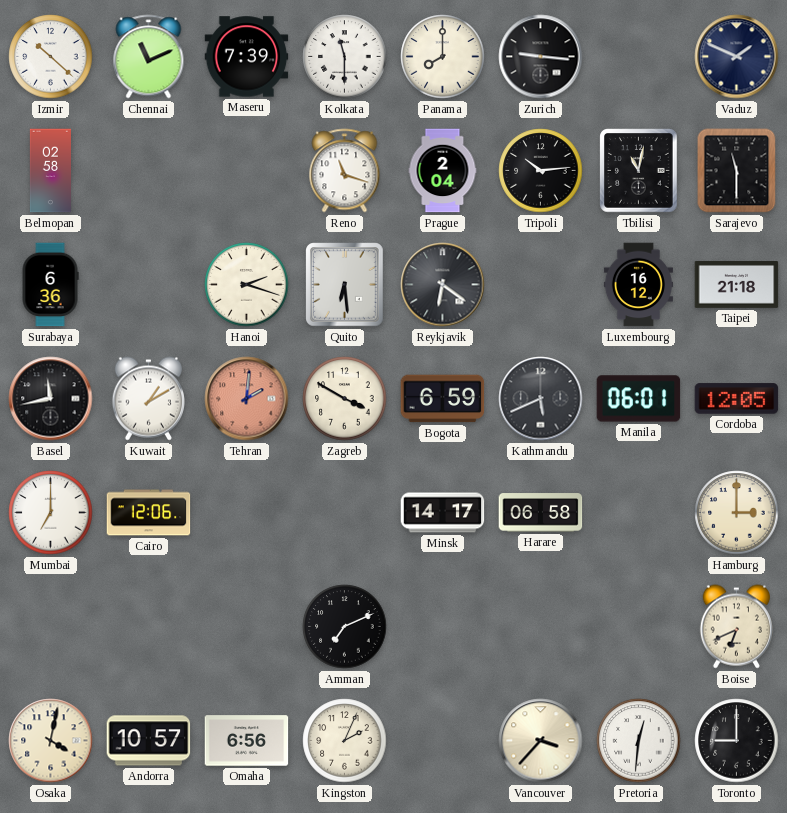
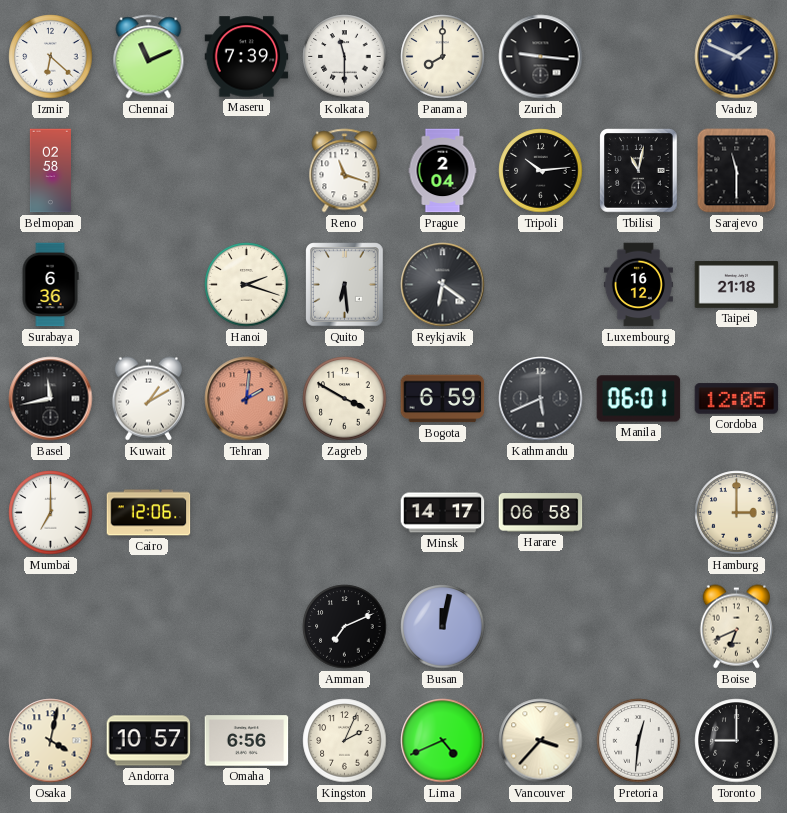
Izmir: 10:22 -> 6:22 (51, 57)
Busan: none -> 12:02 (443, 627)
Lima: none -> 4:41 (443, 741)
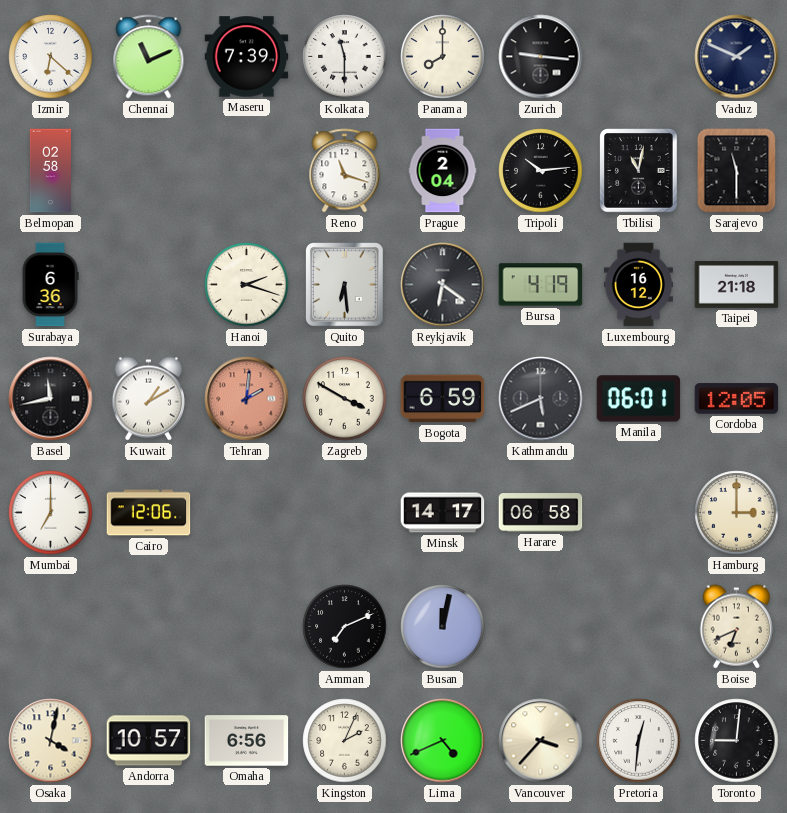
Bursa: none -> 4:19 (541, 285)
Toronto: 9:00 -> 9:01 (737, 741)
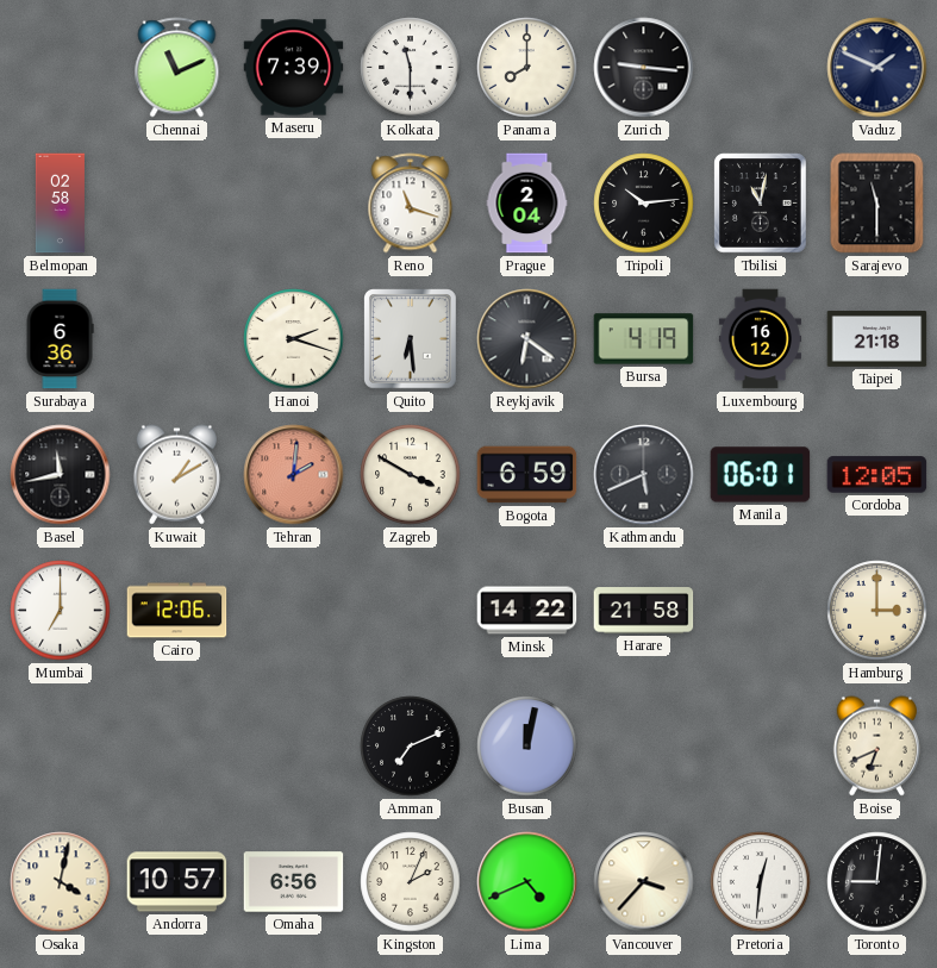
Izmir: 6:22 -> none (51, 57)
Minsk: 14:17 -> 14:22 (527, 611)
Harare: 06:58 -> 21:58 (644, 611)
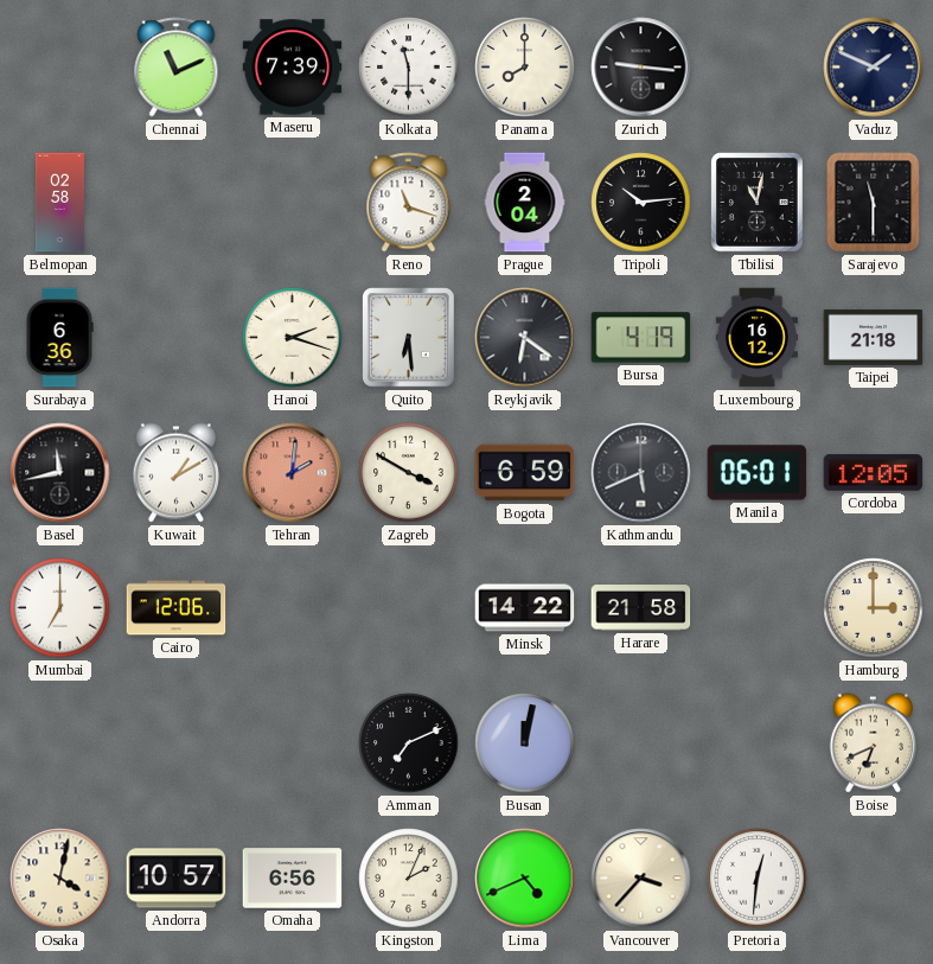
Toronto: 9:01 -> none (877, 882)
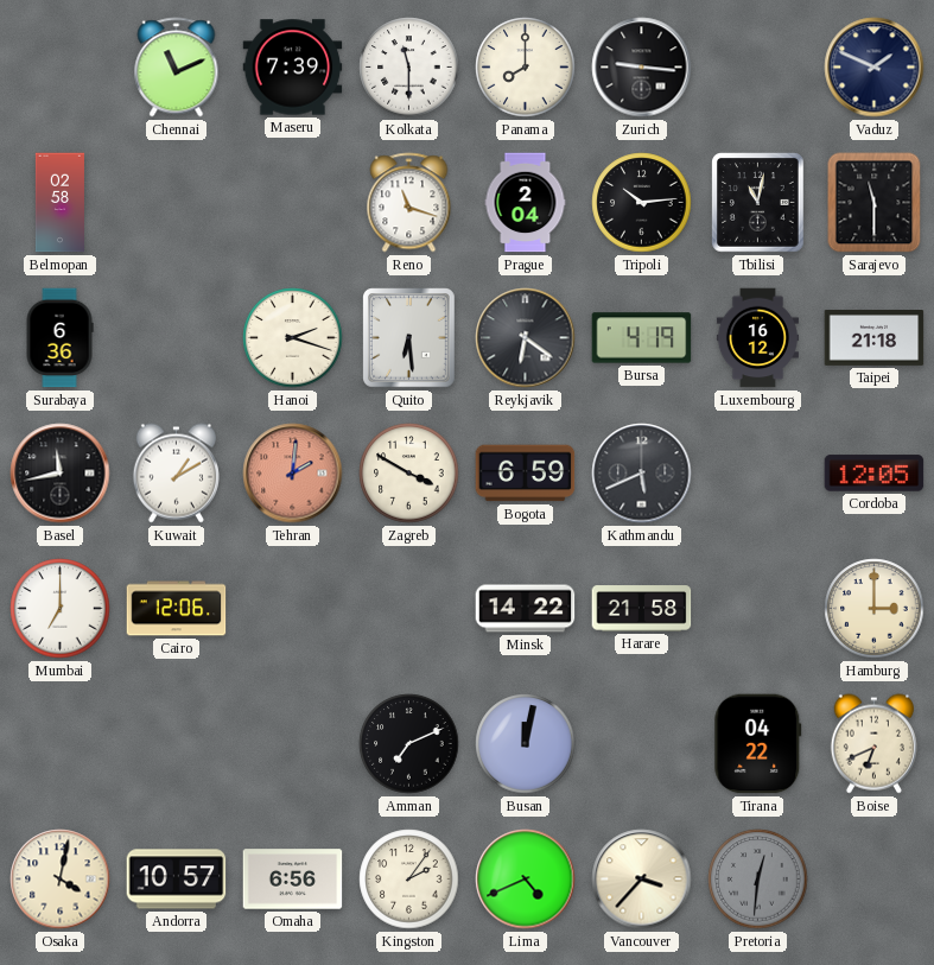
Manila: 06:01 -> none (758, 473)
Tirana: none -> 04:22 (758, 744)
Kingston: 2:04 -> 2:06 (409, 880)
Pretoria dial: white -> grey (758, 880)
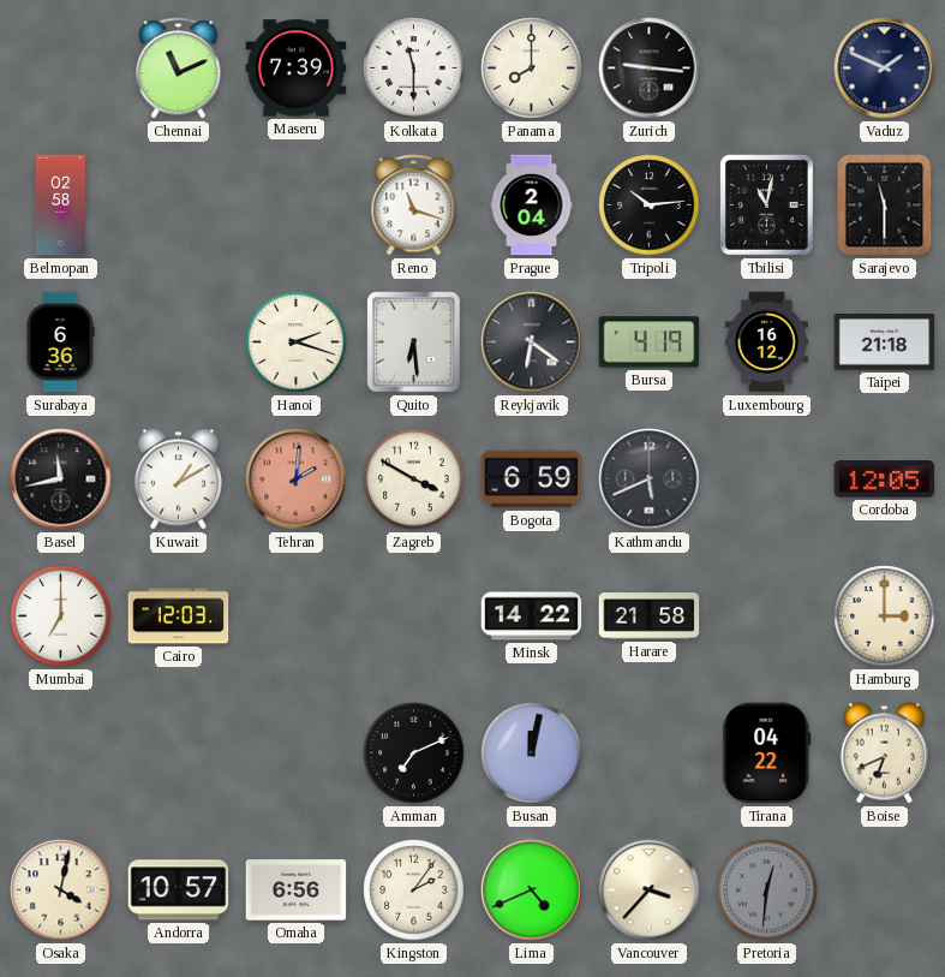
Cairo: 12:06 -> 12:03 (179, 616)
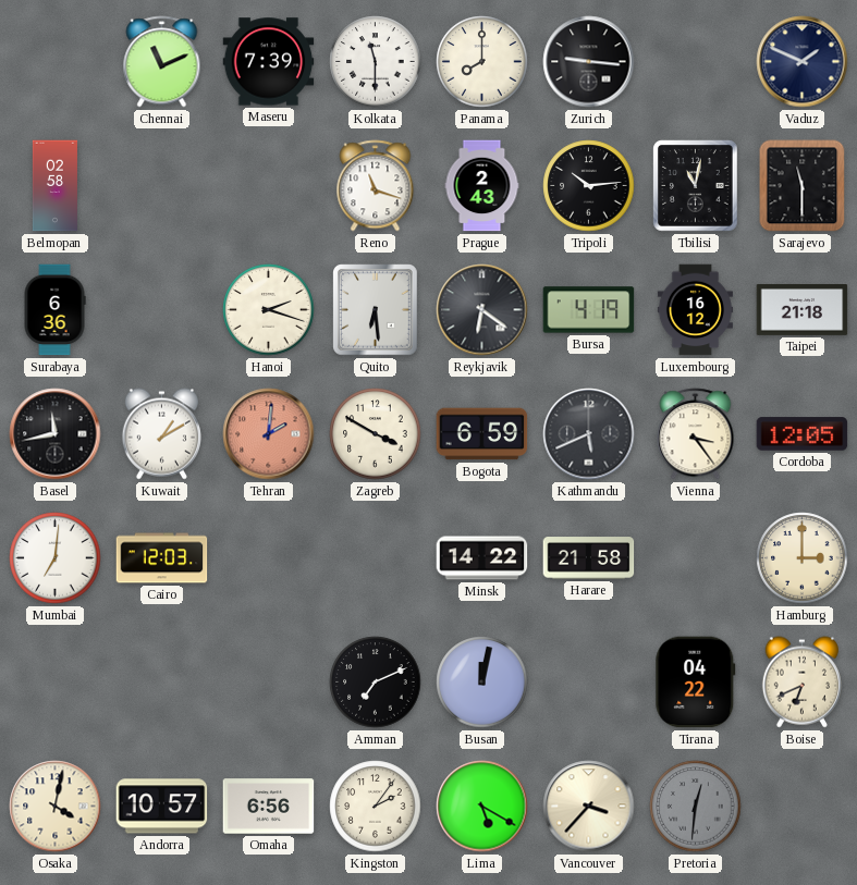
Prague: 2:04 -> 2:43 (482, 186)
Vienna: none -> 3:24 (696, 434)
Mumbai: 7:00 -> 7:01 (56, 558)
Lima: 4:41 -> 5:20 (482, 807)
